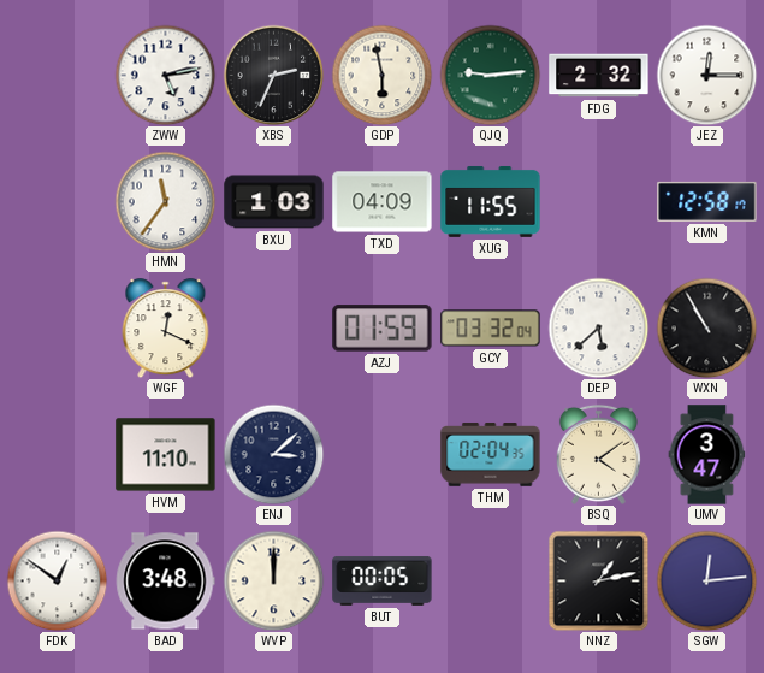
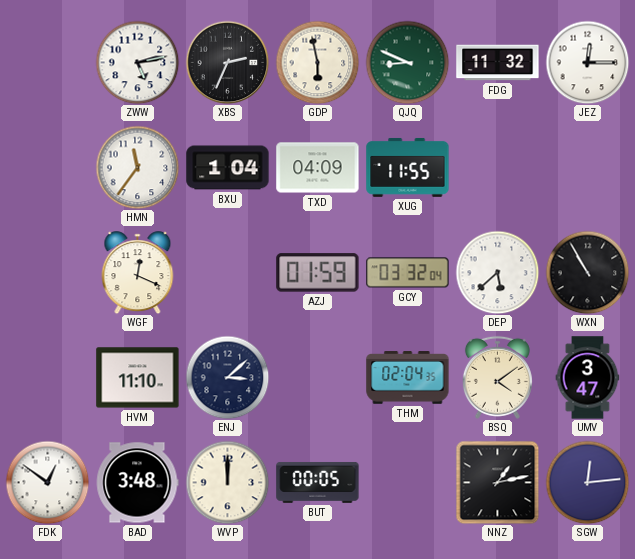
QJQ: 9:14 -> 8:49 (407, 62)
FDG: 2:32 -> 11:32 (498, 63)
BXU: 1:03 -> 1:04 (228, 168)
KMN: 12:58 -> none (707, 201)
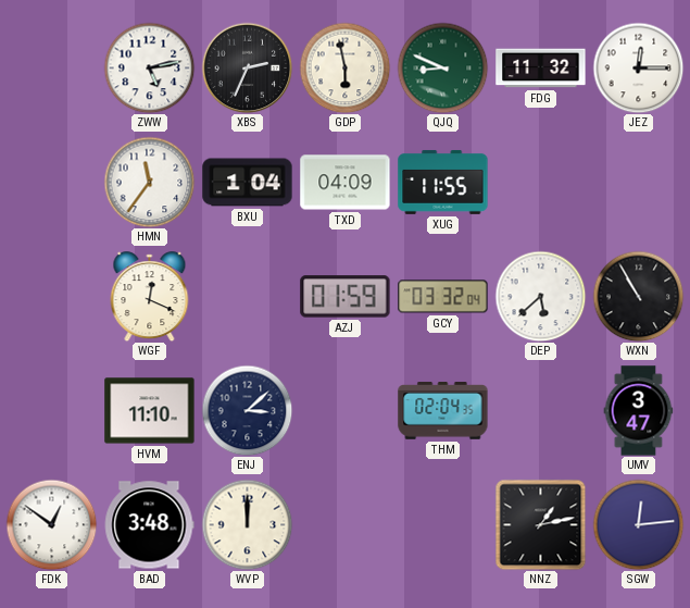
BSQ: 4:09 -> none (497, 377)
BUT: 00:05 -> none (318, 482)
